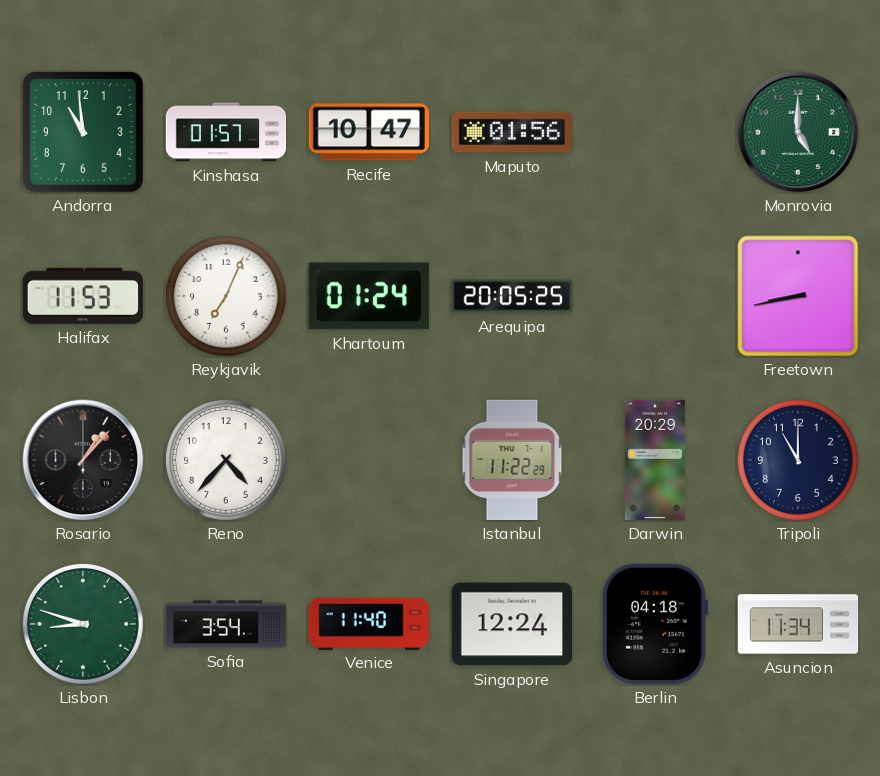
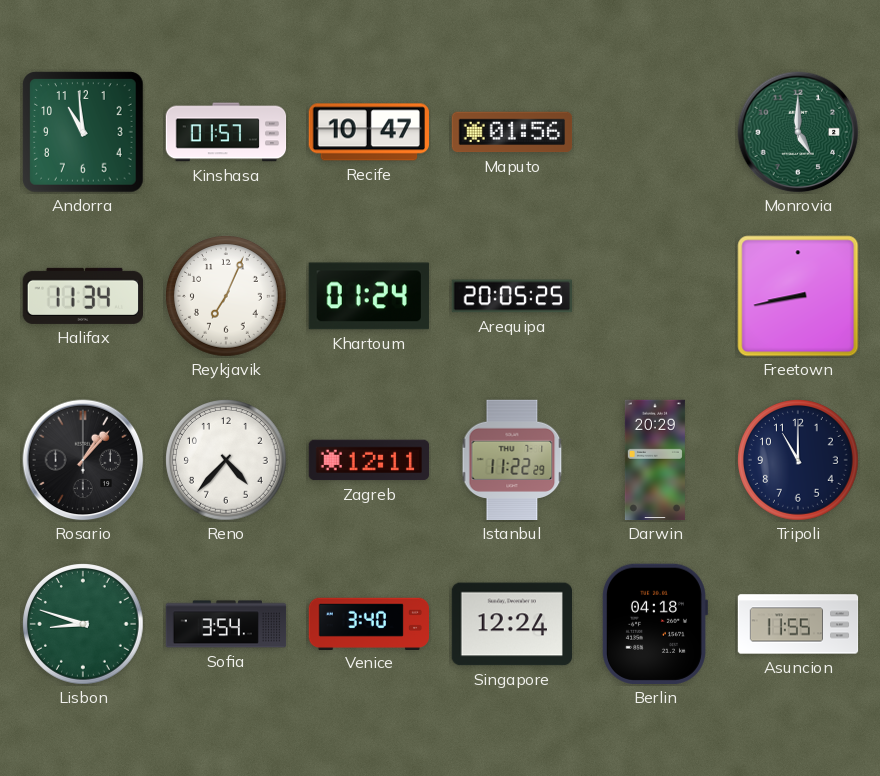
Halifax: 11:53 -> 11:34 (82, 296)
Zagreb: none -> 12:11 (369, 460)
Venice: 11:40 -> 3:40 (369, 623)
Asuncion: 11:34 -> 11:55 (798, 624)
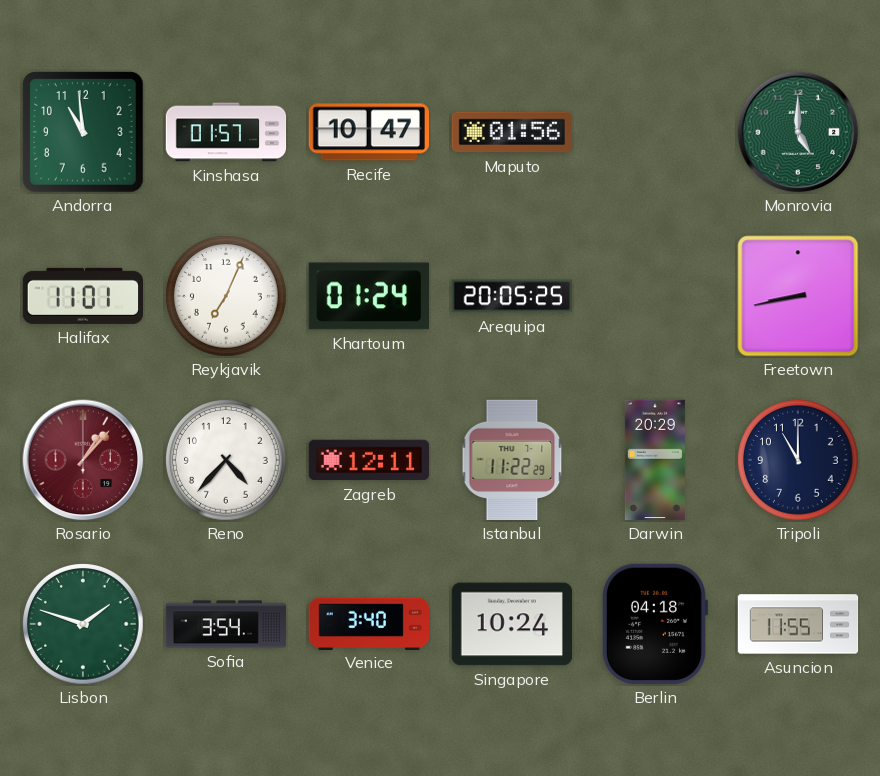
Halifax: 11:34 -> 11:01 (82, 296)
Rosario dial: black -> burgundy (83, 460)
Lisbon: 8:48 -> 1:48 (84, 625)
Singapore: 12:24 -> 10:24 (511, 624)
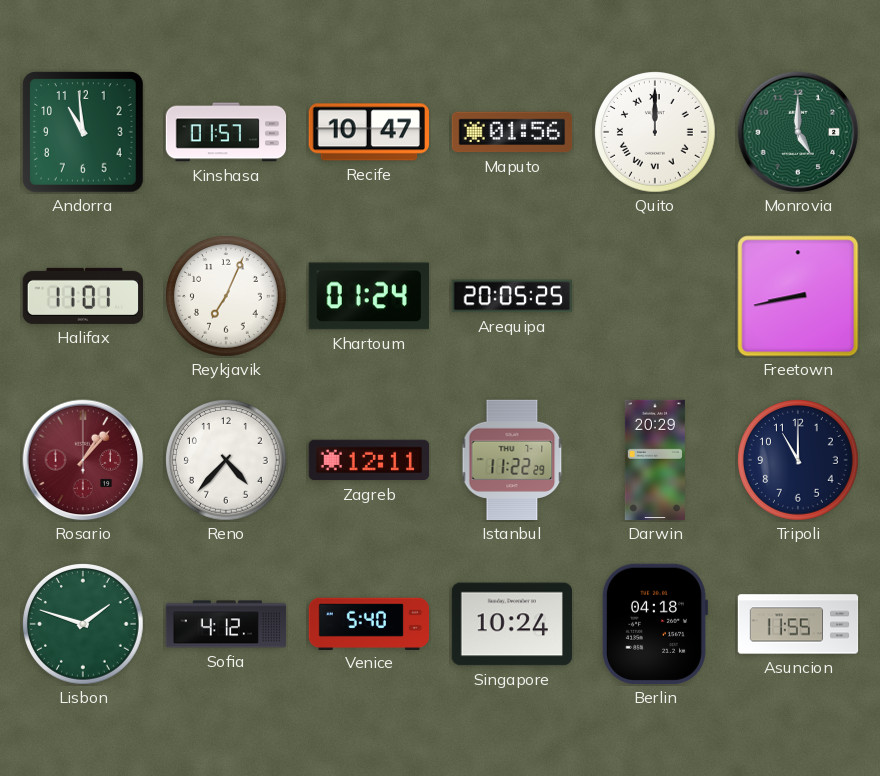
Quito: none -> 12:00 (656, 133)
Sofia: 3:54 -> 4:12 (226, 624)
Venice: 3:40 -> 5:40 (369, 623)
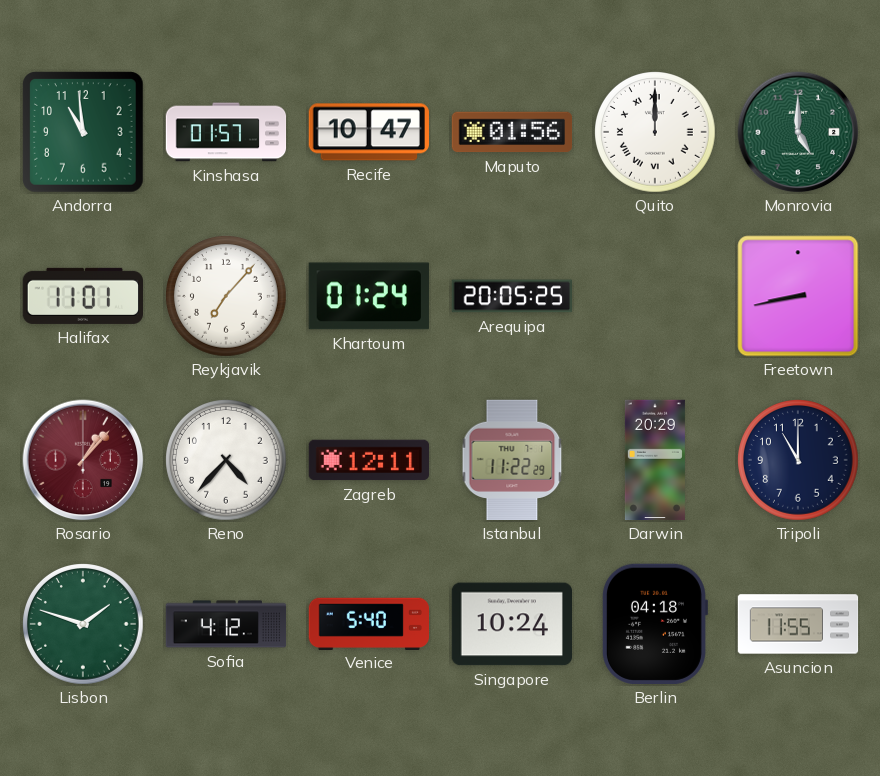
Reykjavik: 7:04 -> 7:07 (227, 297)
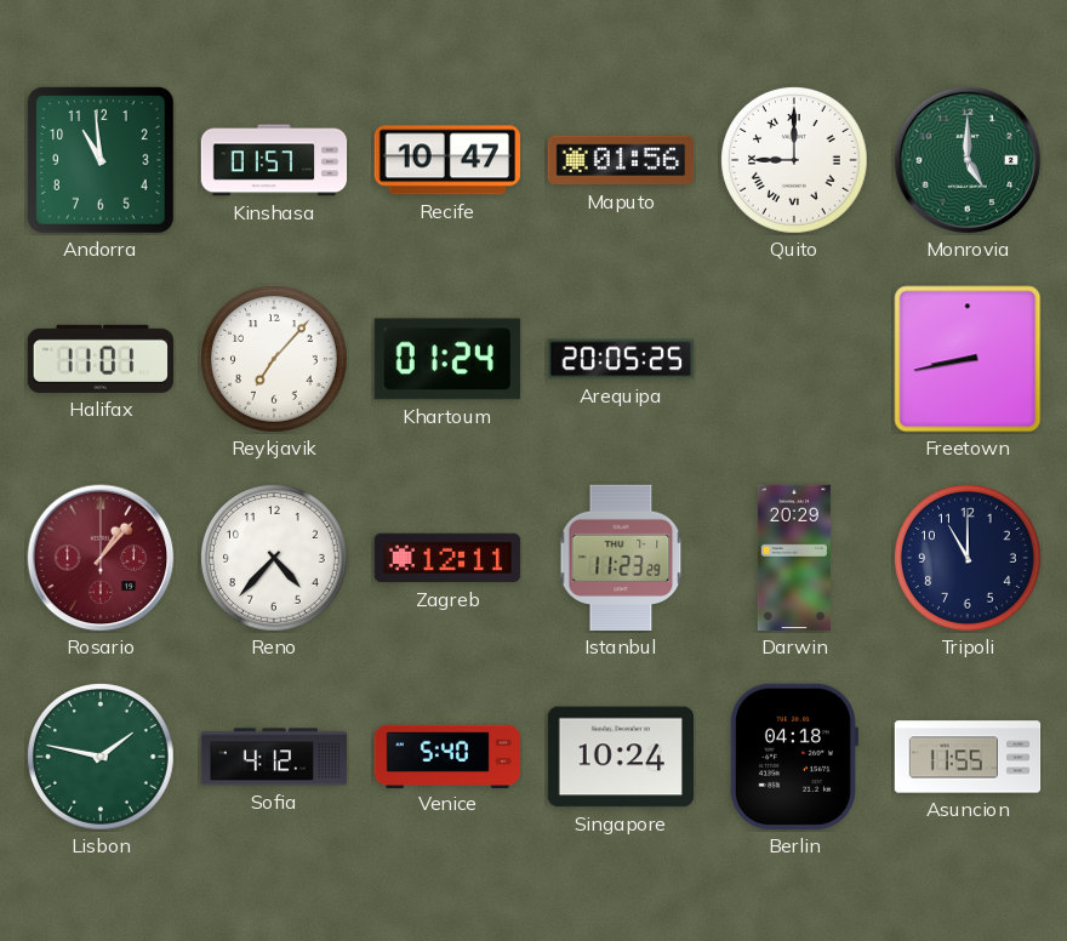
Quito: 12:00 -> 9:00 (795, 161)
Istanbul: 11:22 -> 11:23 (621, 558)
Lisbon: 1:48 -> 1:47 (102, 758)
